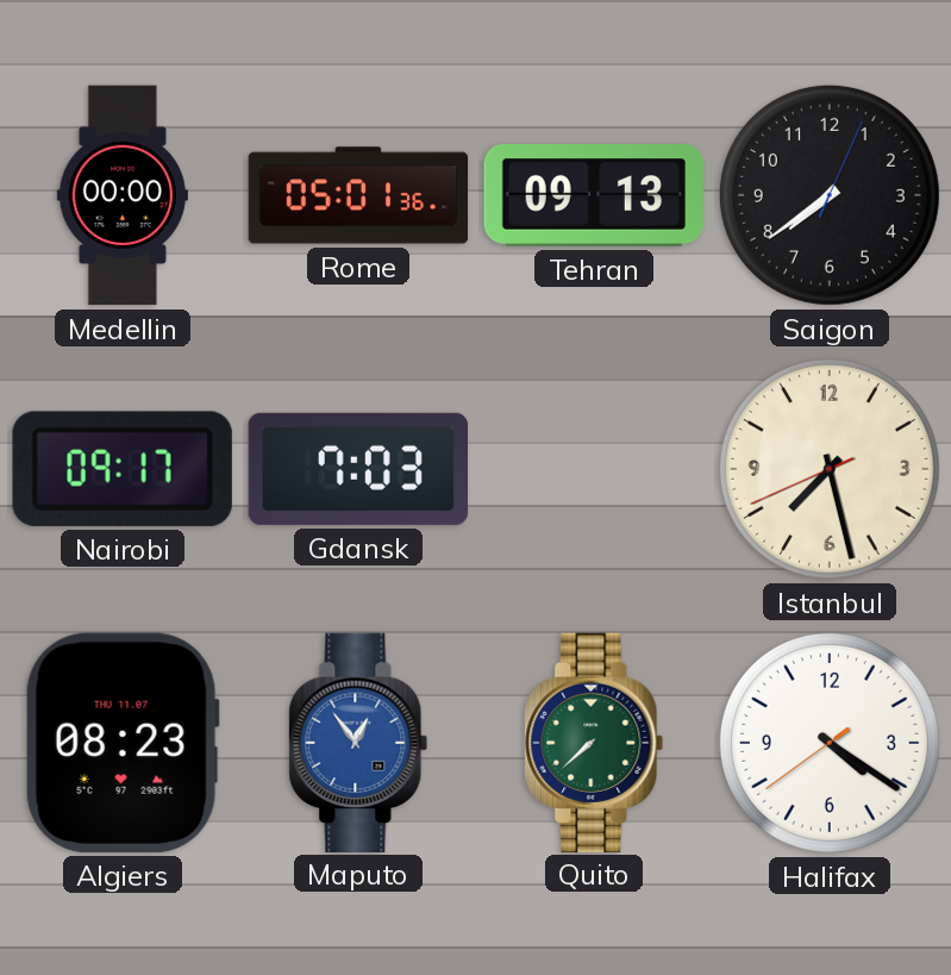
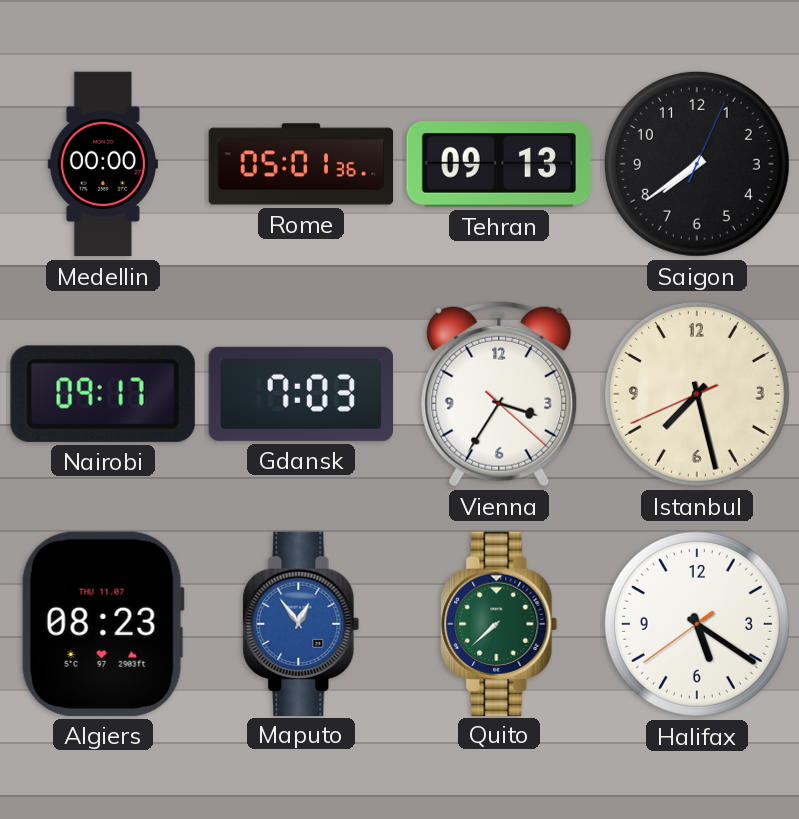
Vienna: none -> 3:35 (499, 394)
Halifax: 4:20 -> 5:20 (697, 624)
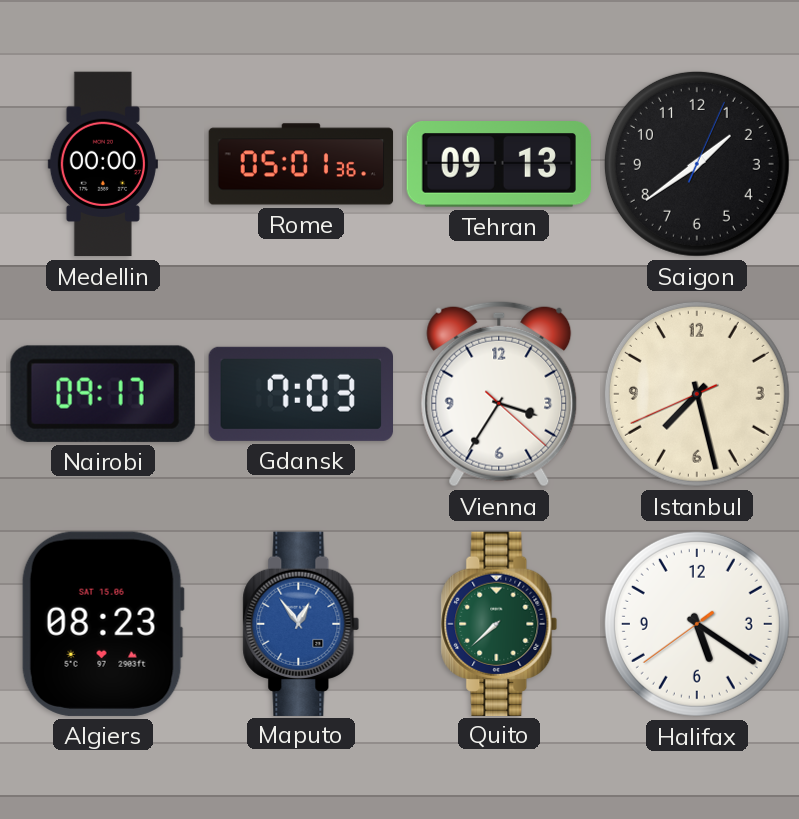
Saigon: 7:39 -> 1:39 (697, 164)
Algiers date: THU 11.07 -> SAT 15.06 (103, 624)
